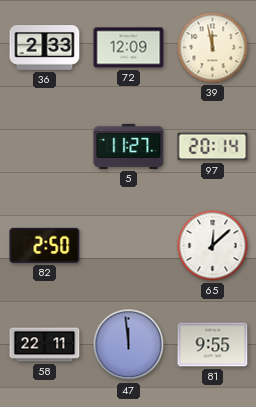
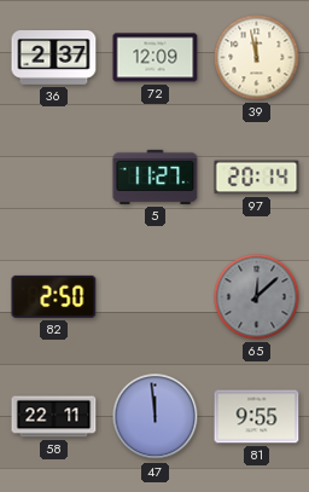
36: 2:33 -> 2:37 (54, 58)
65 dial: white -> grey (257, 297)
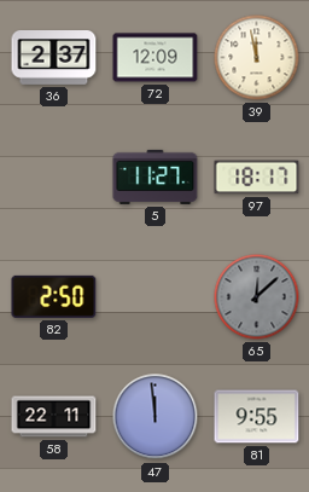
97: 20:14 -> 18:17 (257, 178)
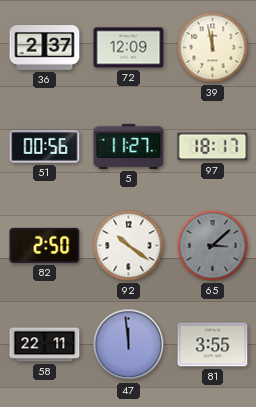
51: none -> 00:56 (45, 147)
92: none -> 10:21 (129, 246)
65: 12:08 -> 3:08 (213, 246)
81: 9:55 -> 3:55 (213, 345)
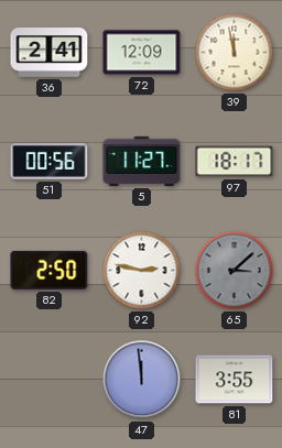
36: 2:37 -> 2:41 (50, 53)
92: 10:21 -> 2:47 (142, 271)
58: 22:11 -> none (45, 345)
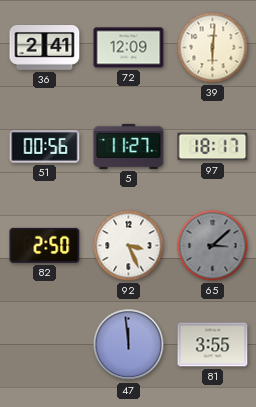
39: 11:58 -> 6:01 (213, 48)
92: 2:47 -> 3:26 (129, 246)
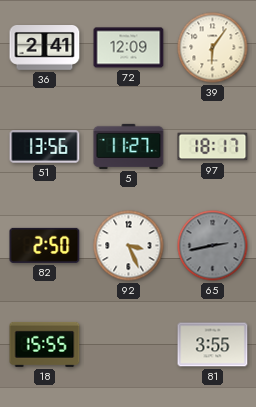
39: 6:01 -> 6:06 (213, 48)
51: 00:56 -> 13:56 (45, 147)
65: 3:08 -> 2:43 (213, 246)
18: none -> 15:55 (45, 344)
47: 11:59 -> none (129, 345)
